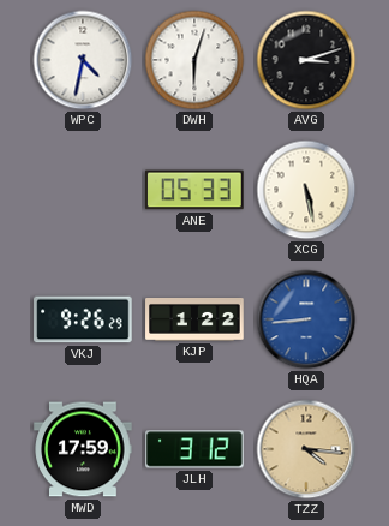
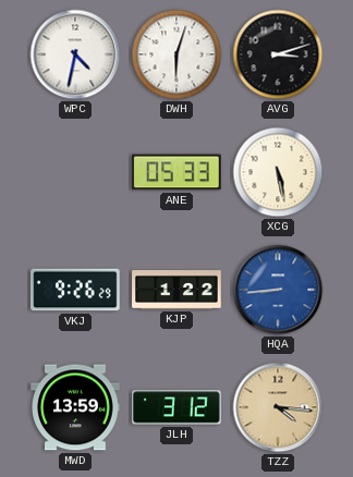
MWD: 17:59 -> 13:59 (75, 407)
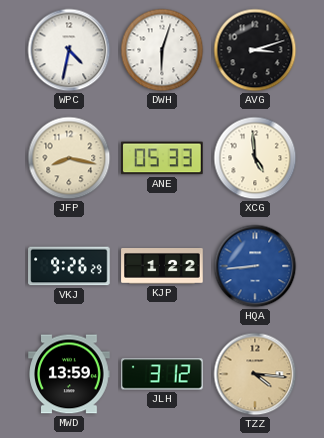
JFP: none -> 8:17 (69, 158)
XCG: 5:28 -> 4:59 (255, 158)
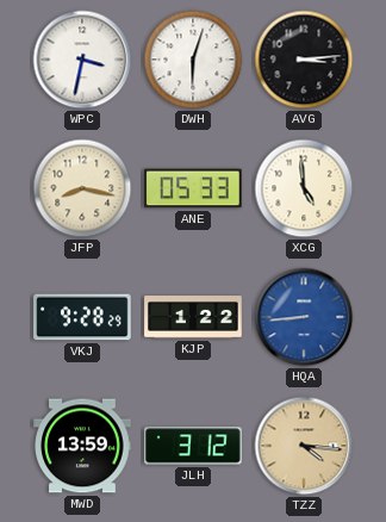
WPC: 4:32 -> 3:32 (82, 60)
AVG: 3:12 -> 3:14 (304, 60)
VKJ: 9:26 -> 9:28 (82, 317)
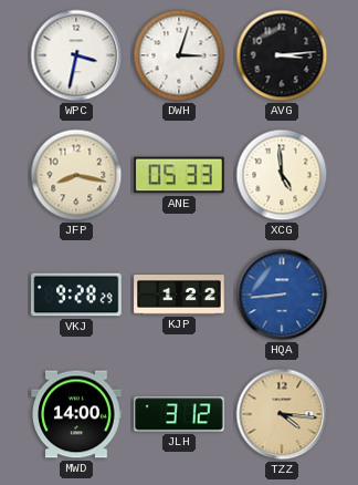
DWH: 6:03 -> 3:03 (179, 55)
MWD: 13:59 -> 14:00 (76, 414)
